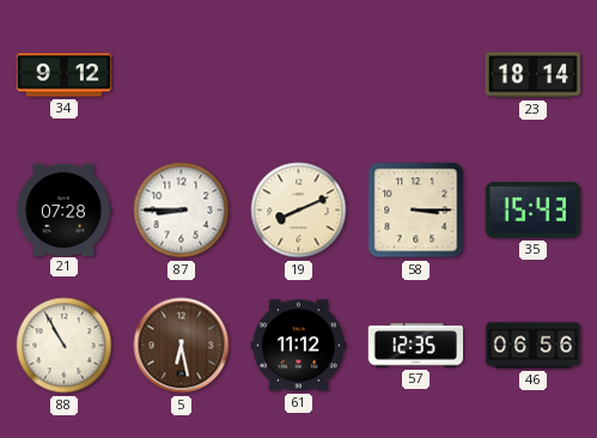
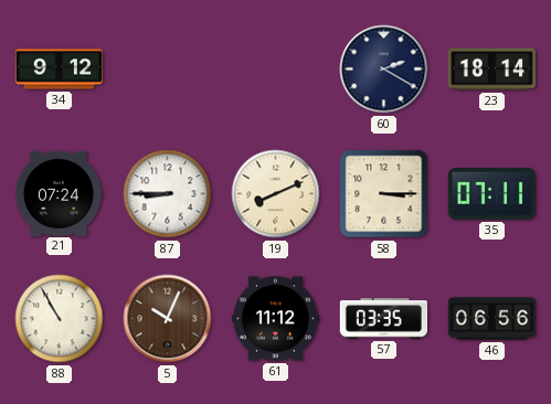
60: none -> 2:20 (384, 70)
21: 07:28 -> 07:24 (57, 193)
35: 15:43 -> 07:11 (491, 194)
5: 6:28 -> 10:04 (168, 319)
57: 12:35 -> 03:35 (383, 319)
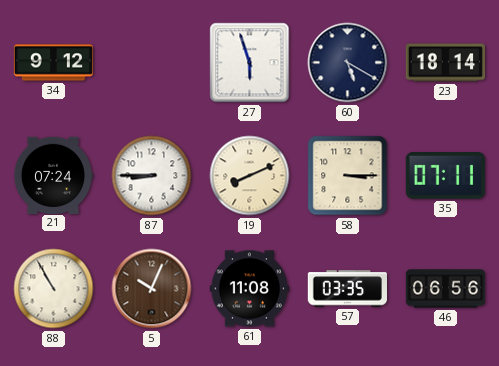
27: none -> 5:57 (250, 63)
60: 2:20 -> 5:20 (348, 63)
61: 11:12 -> 11:08 (249, 289)
